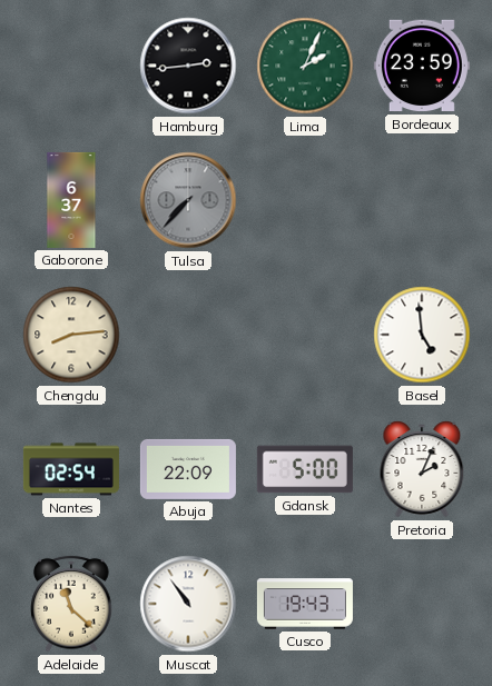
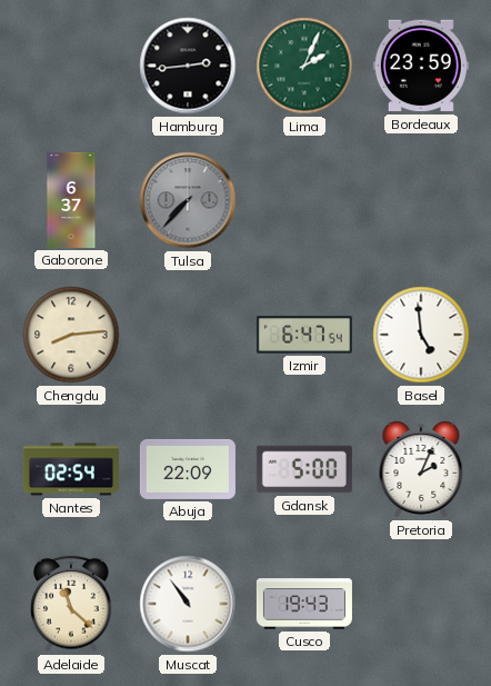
Izmir: none -> 6:47 (304, 335)
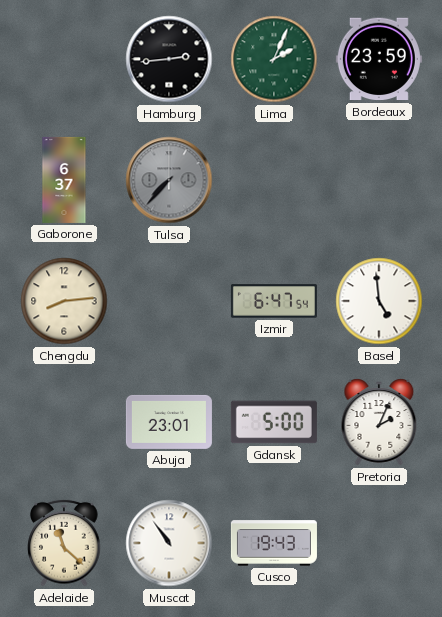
Nantes: 02:54 -> none (71, 469)
Abuja: 22:09 -> 23:01 (169, 422)
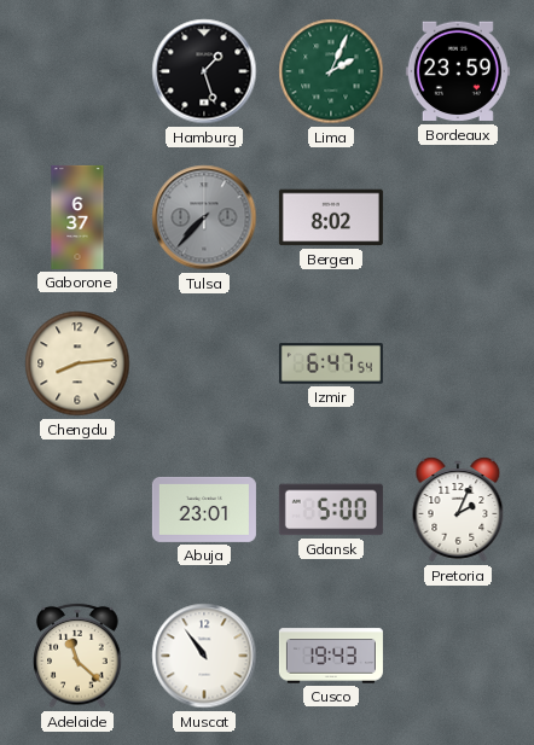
Hamburg: 2:44 -> 1:27 (204, 71)
Bergen: none -> 8:02 (331, 217)
Basel: 4:59 -> none (379, 301)
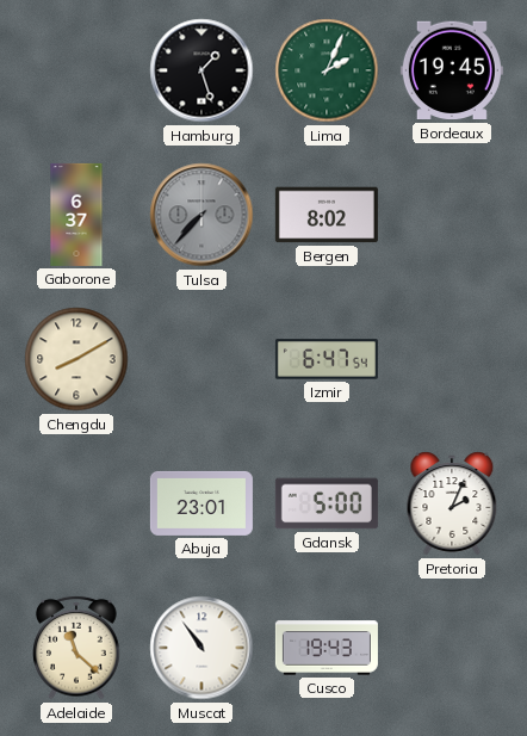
Bordeaux: 23:59 -> 19:45 (452, 70)
Chengdu: 8:14 -> 8:10 (76, 359)
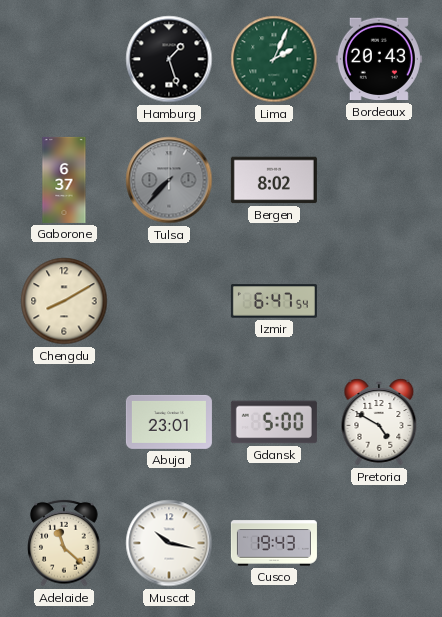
Bordeaux: 19:45 -> 20:43 (379, 59)
Pretoria: 2:04 -> 4:50 (379, 422)
Muscat: 10:54 -> 10:17 (169, 543)
